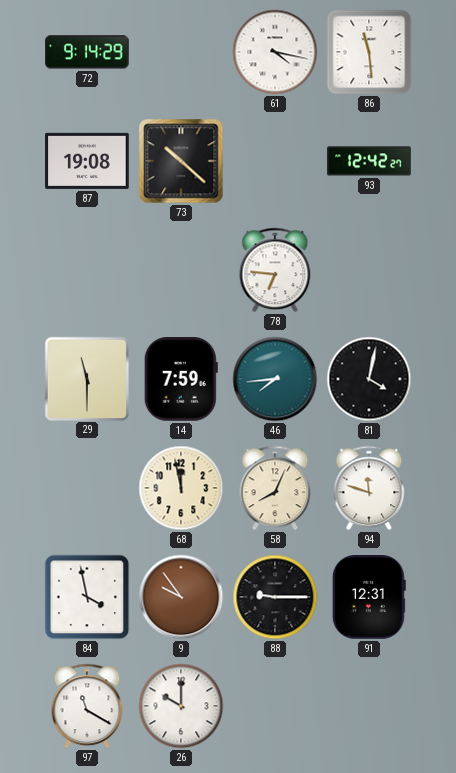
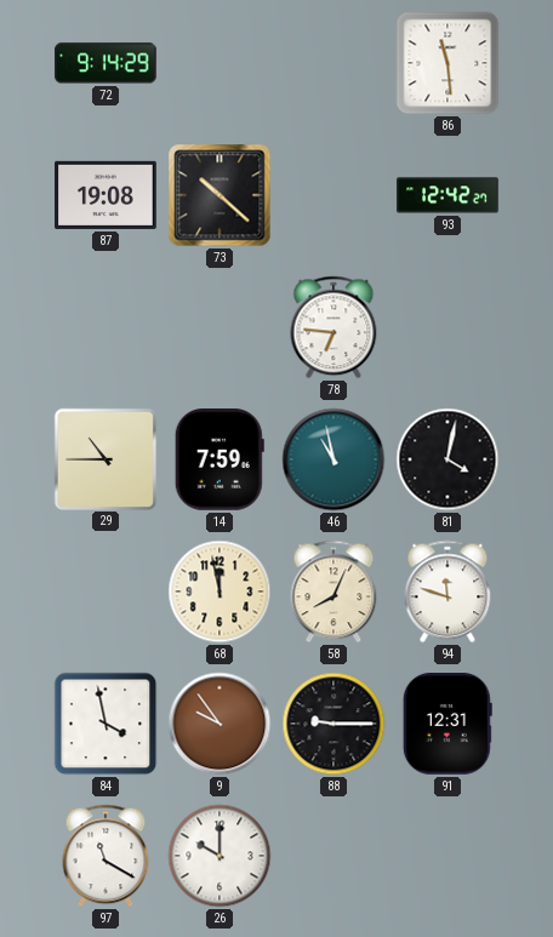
61: 4:17 -> none (275, 52)
29: 11:30 -> 10:45 (104, 458)
46: 7:44 -> 10:58 (333, 459)
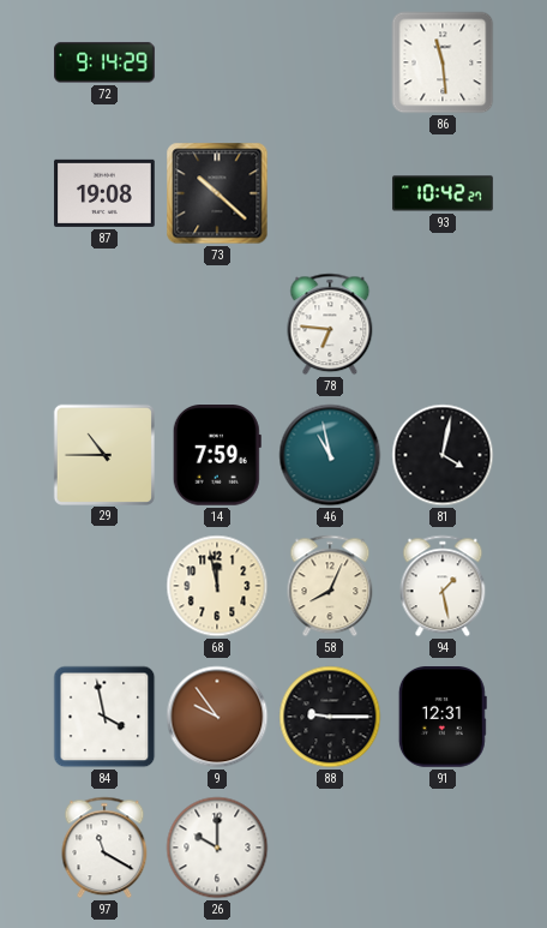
93: 12:42 -> 10:42 (443, 193)
94: 11:48 -> 1:28 (443, 586)
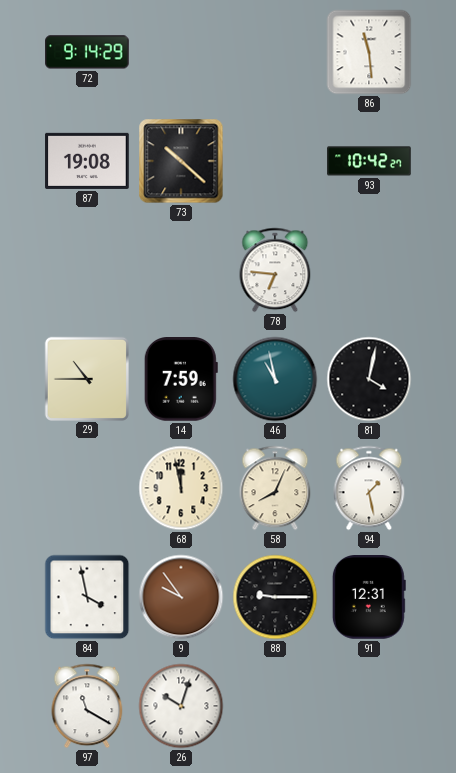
26: 10:00 -> 10:03 (181, 706)
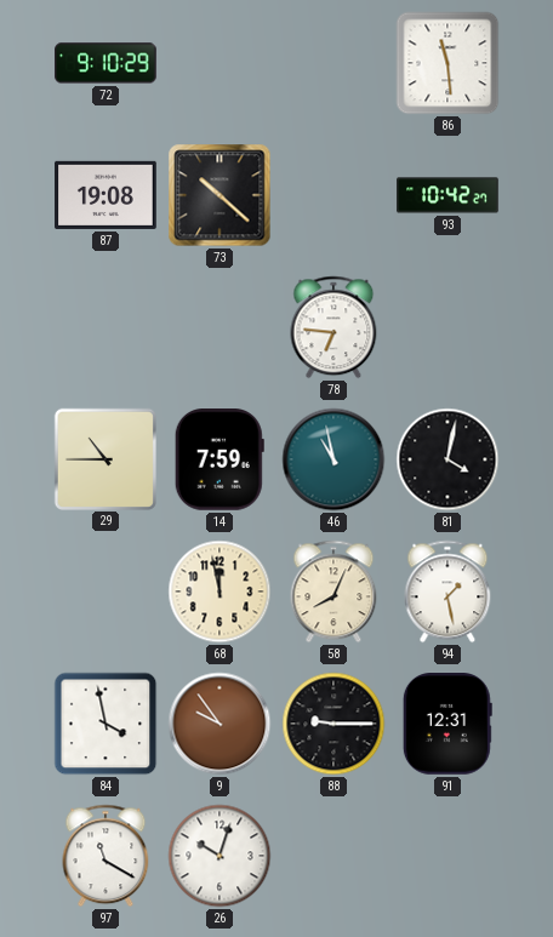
72: 9:14 -> 9:10 (106, 63)
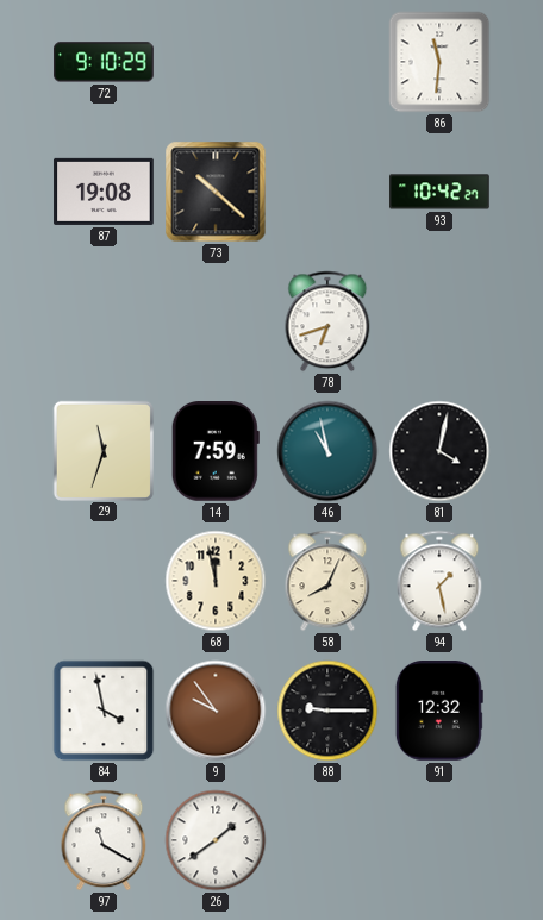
86: 11:29 -> 11:31 (439, 62)
78: 6:46 -> 6:42 (327, 321)
29: 10:45 -> 11:33 (102, 450)
91: 12:31 -> 12:32 (439, 712)
26: 10:03 -> 1:39 (216, 840)
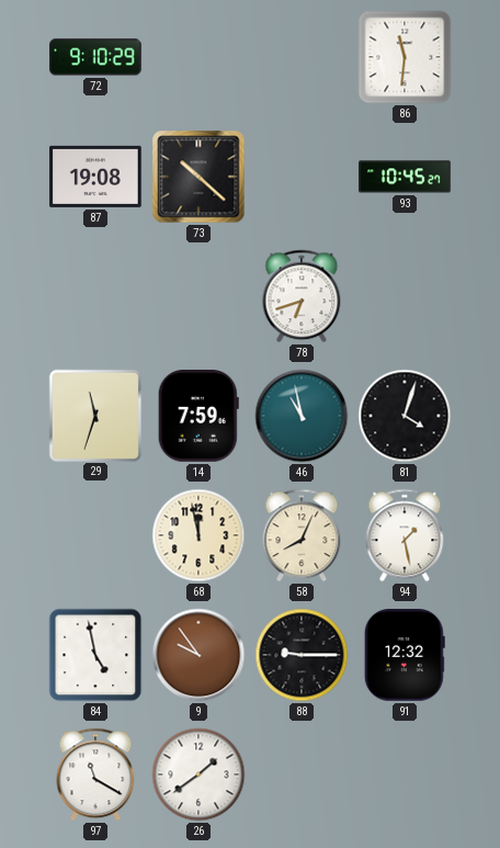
93: 10:42 -> 10:45 (405, 177)
81: 4:02 -> 4:03 (405, 416)
84: 3:58 -> 4:58 (95, 655)
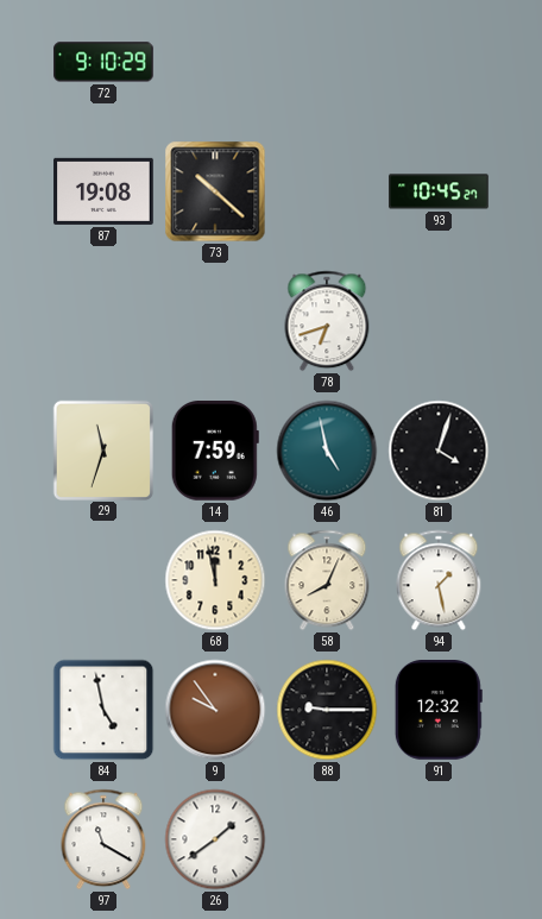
86: 11:31 -> none (405, 57)
46: 10:58 -> 4:58 (327, 451)
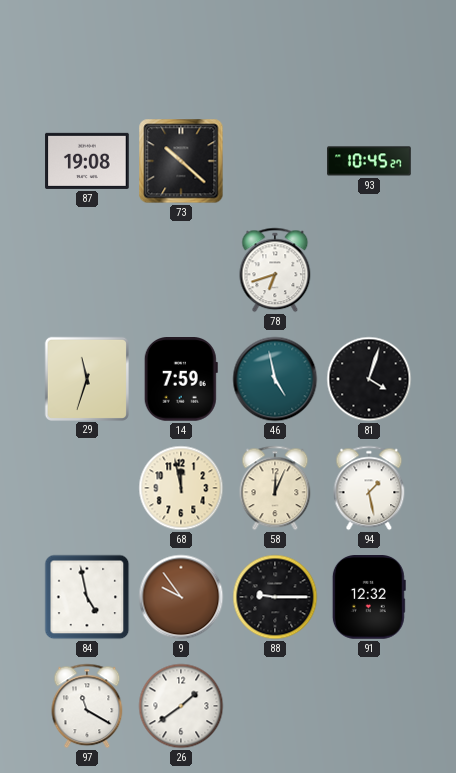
72: 9:10 -> none (103, 62)
58: 8:04 -> 12:04 (275, 488)
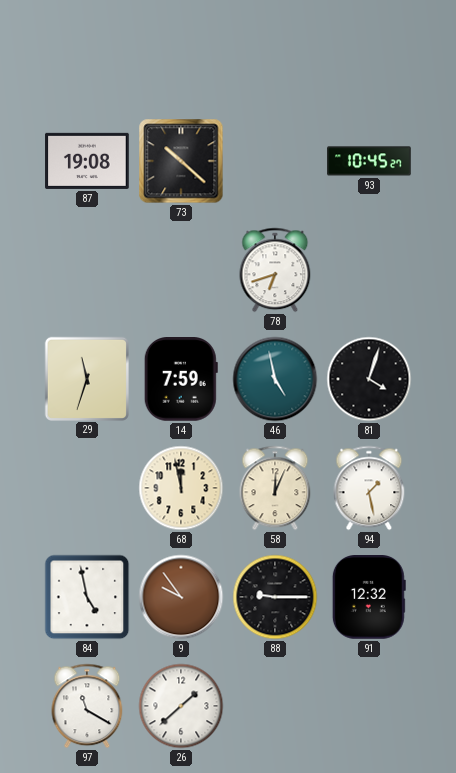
26: 1:39 -> 1:38 (181, 706)
